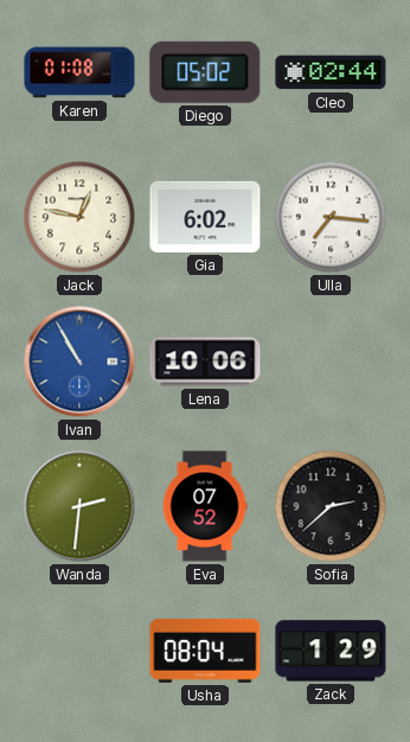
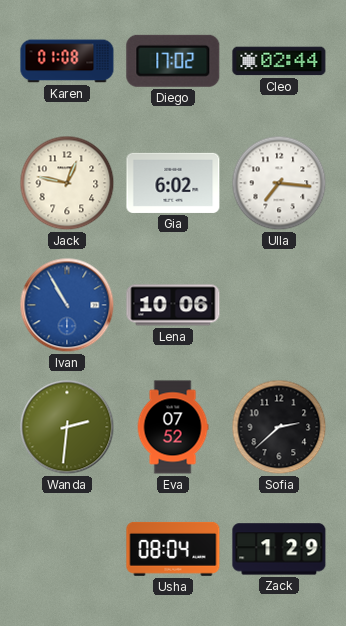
Diego: 05:02 -> 17:02 (173, 61)
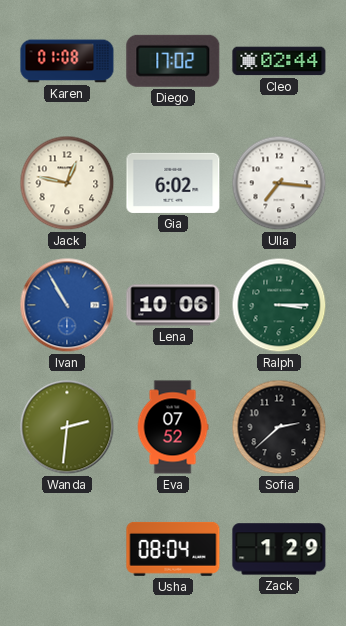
Ralph: none -> 3:15 (279, 305)
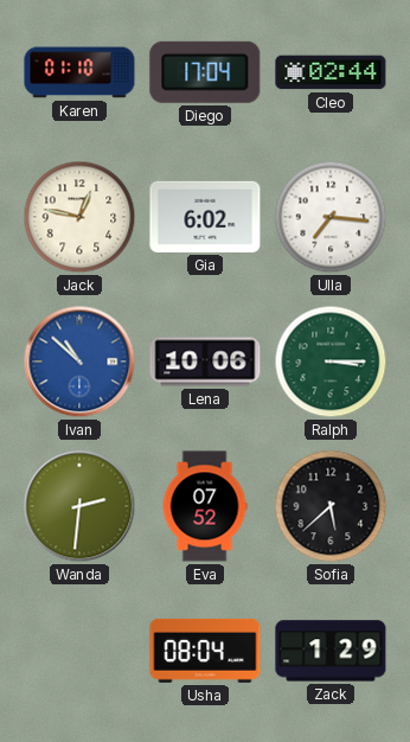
Karen: 01:08 -> 01:10 (79, 72)
Diego: 17:02 -> 17:04 (205, 72)
Ivan: 10:55 -> 10:52 (79, 362)
Sofia: 2:38 -> 5:38 (331, 506)
